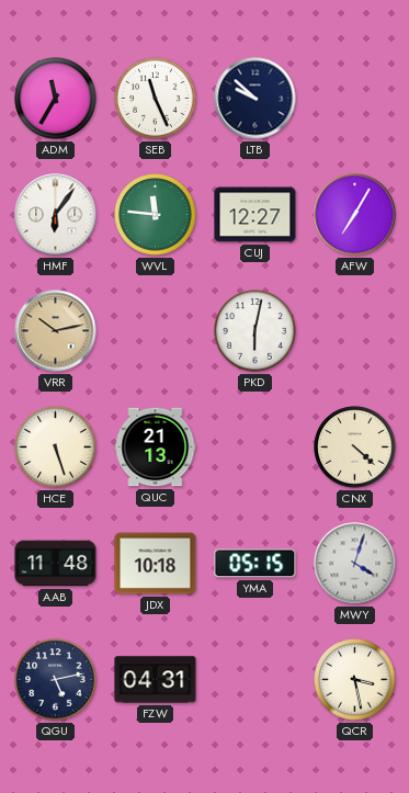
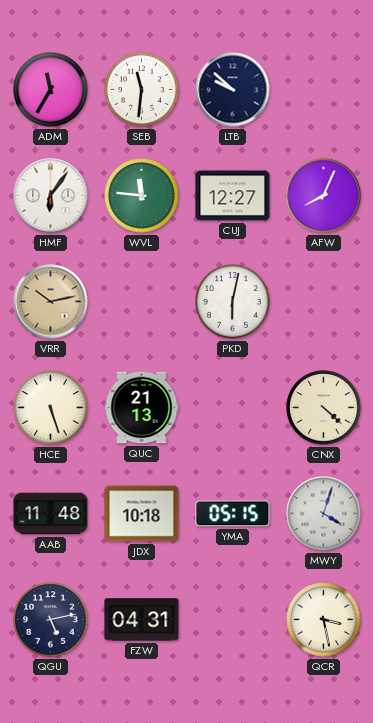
SEB: 11:26 -> 11:31 (142, 90)
AFW: 7:05 -> 8:04 (324, 196)
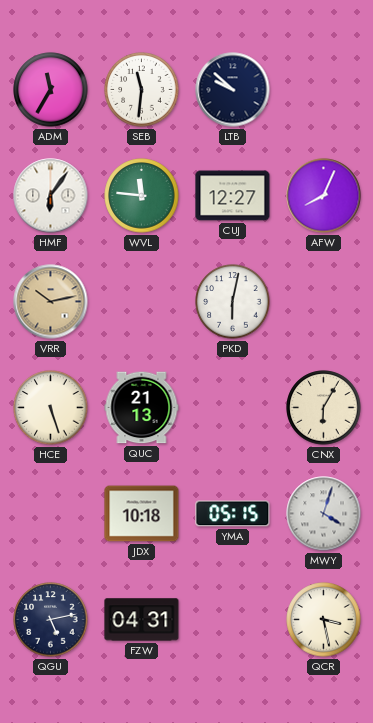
CNX: 4:22 -> 6:05 (324, 408)
AAB: 11:48 -> none (51, 514)
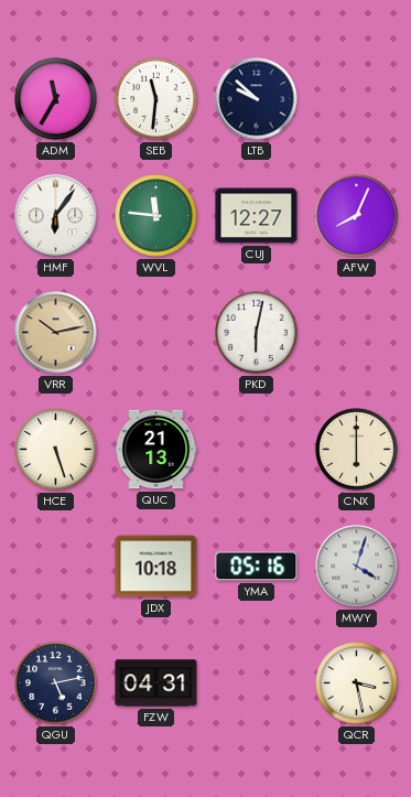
CNX: 6:05 -> 6:00 (357, 450)
YMA: 05:15 -> 05:16 (257, 567)
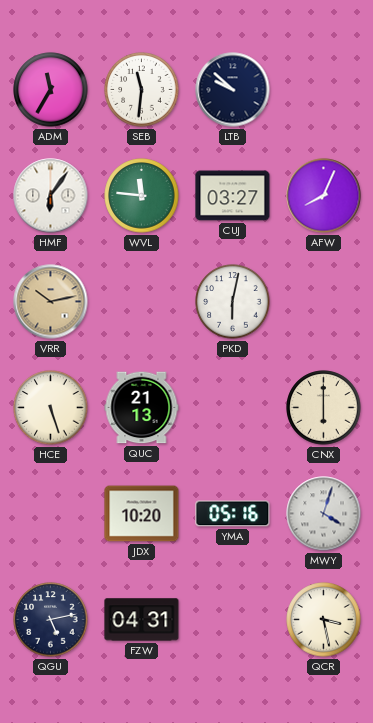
CUJ: 12:27 -> 03:27 (233, 196)
JDX: 10:18 -> 10:20 (142, 514)
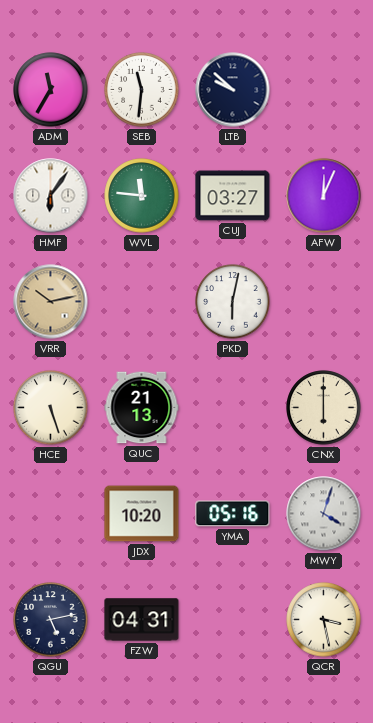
AFW: 8:04 -> 12:04 (324, 196)
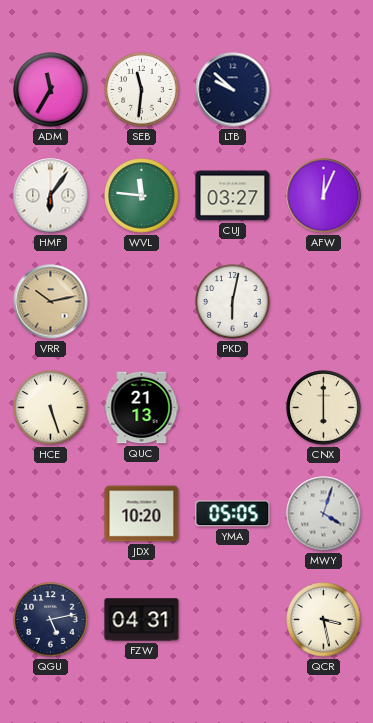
YMA: 05:16 -> 05:05 (233, 514)
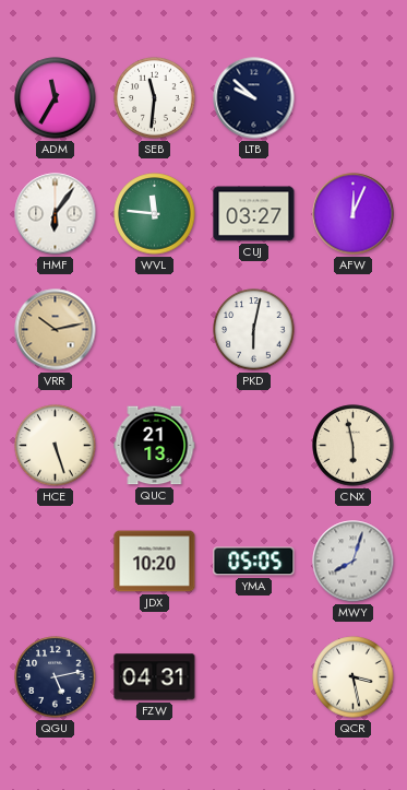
CNX: 6:00 -> 5:58 (354, 446)
MWY: 4:03 -> 8:03 (354, 562)
